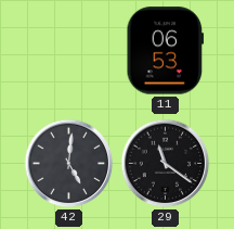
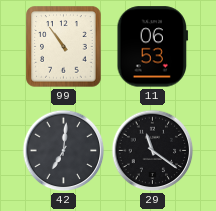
99: none -> 10:54 (64, 47)
42: 5:01 -> 7:01 (64, 151)
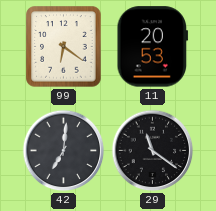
99: 10:54 -> 6:21 (64, 47)
11: 06:53 -> 20:53 (153, 47)
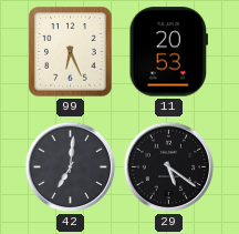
99: 6:21 -> 6:26 (71, 52)
29: 11:21 -> 5:21 (169, 167)
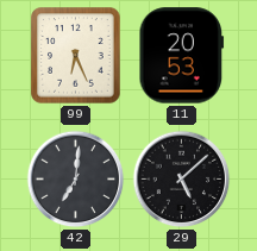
29: 5:21 -> 5:08 (182, 180)
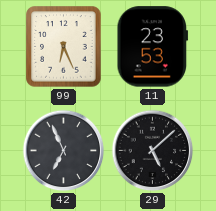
11: 20:53 -> 23:53 (153, 47)
42: 7:01 -> 6:56 (64, 151)
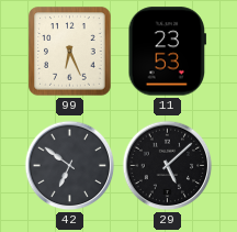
42: 6:56 -> 6:51 (70, 166)
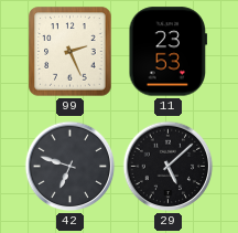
99: 6:26 -> 2:26 (71, 52)
42: 6:51 -> 6:48 (71, 167)
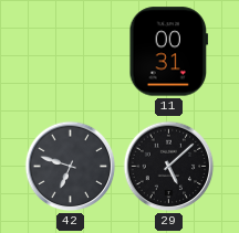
99: 2:26 -> none (71, 52)
11: 23:53 -> 00:31 (169, 52)
